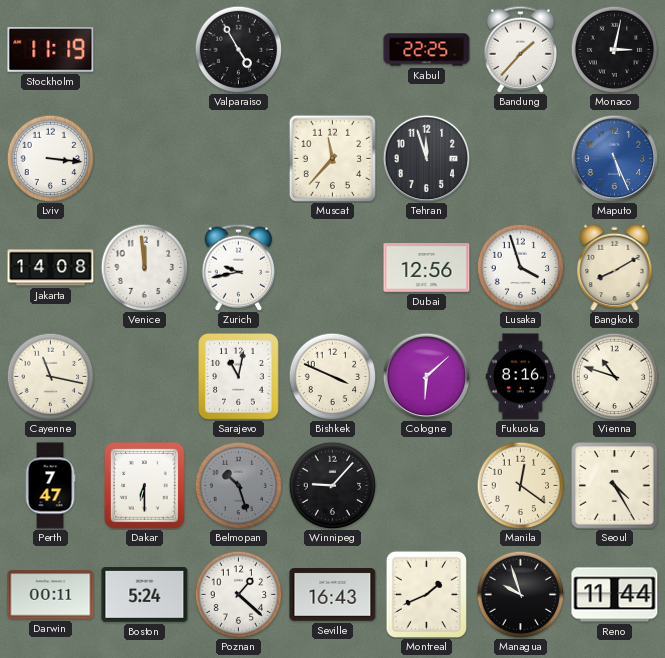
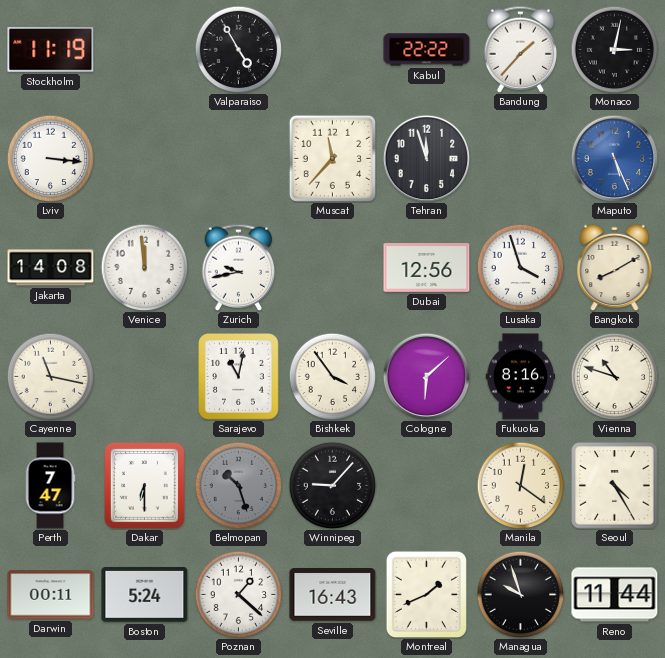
Kabul: 22:25 -> 22:22 (427, 50)
Bishkek: 3:49 -> 3:54 (332, 376)
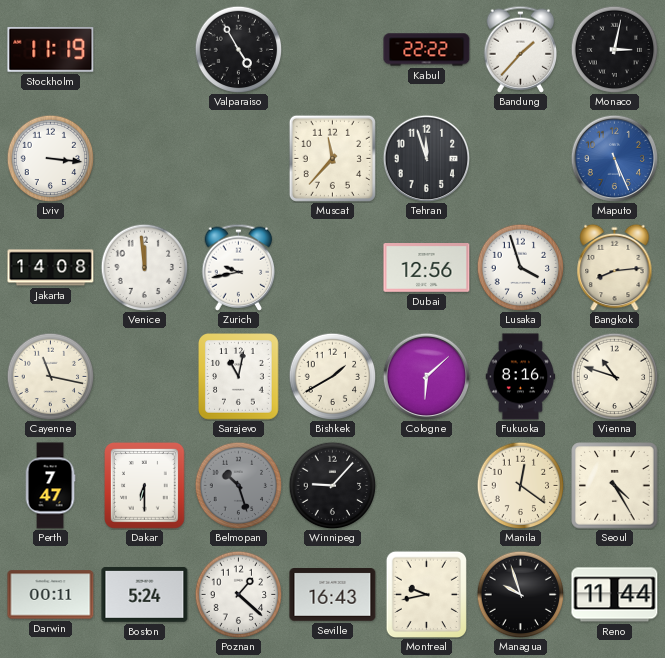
Bangkok: 8:10 -> 8:14 (615, 267)
Bishkek: 3:54 -> 1:40 (332, 376)
Montreal: 1:41 -> 9:43 (426, 594)
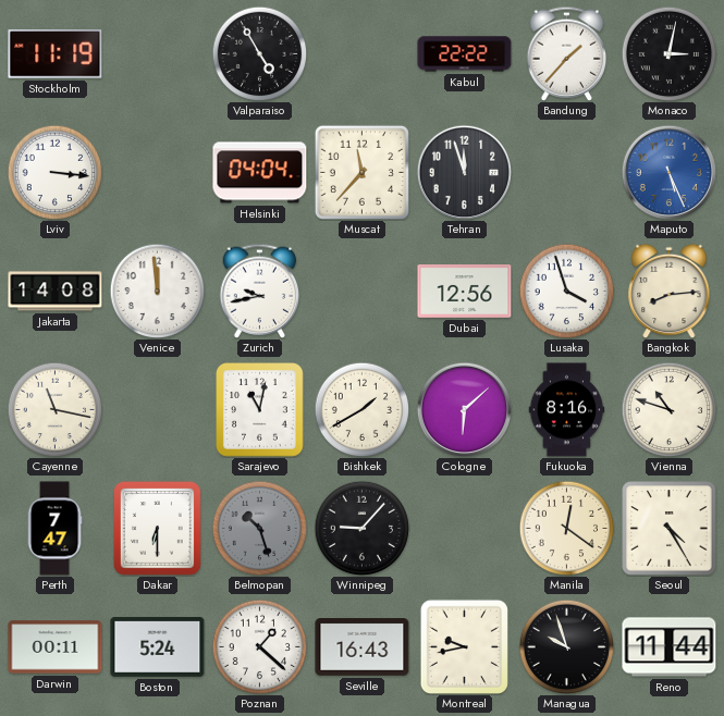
Helsinki: none -> 04:04 (260, 173)
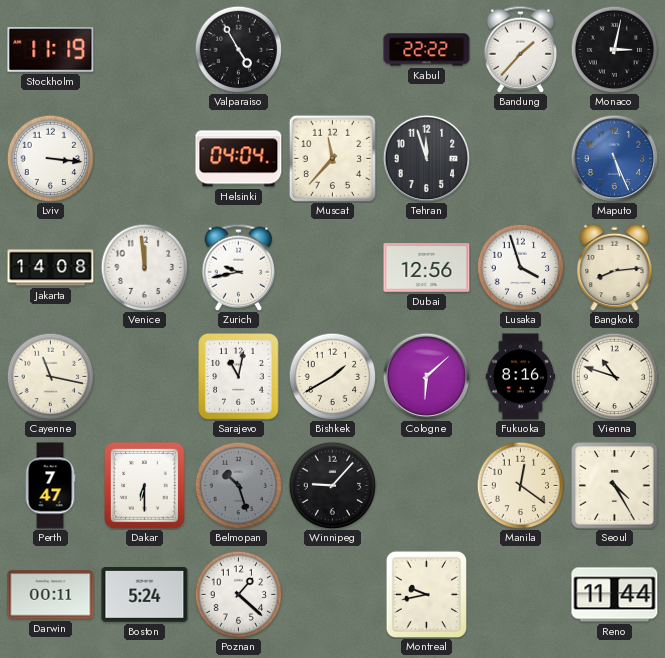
Seville: 16:43 -> none (363, 647)
Managua: 9:57 -> none (566, 646)
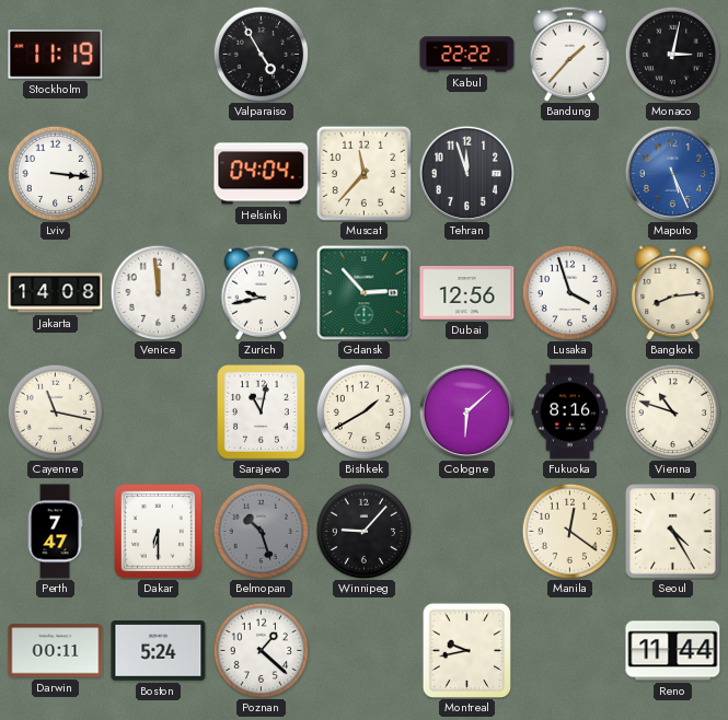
Gdansk: none -> 2:53 (363, 292)
